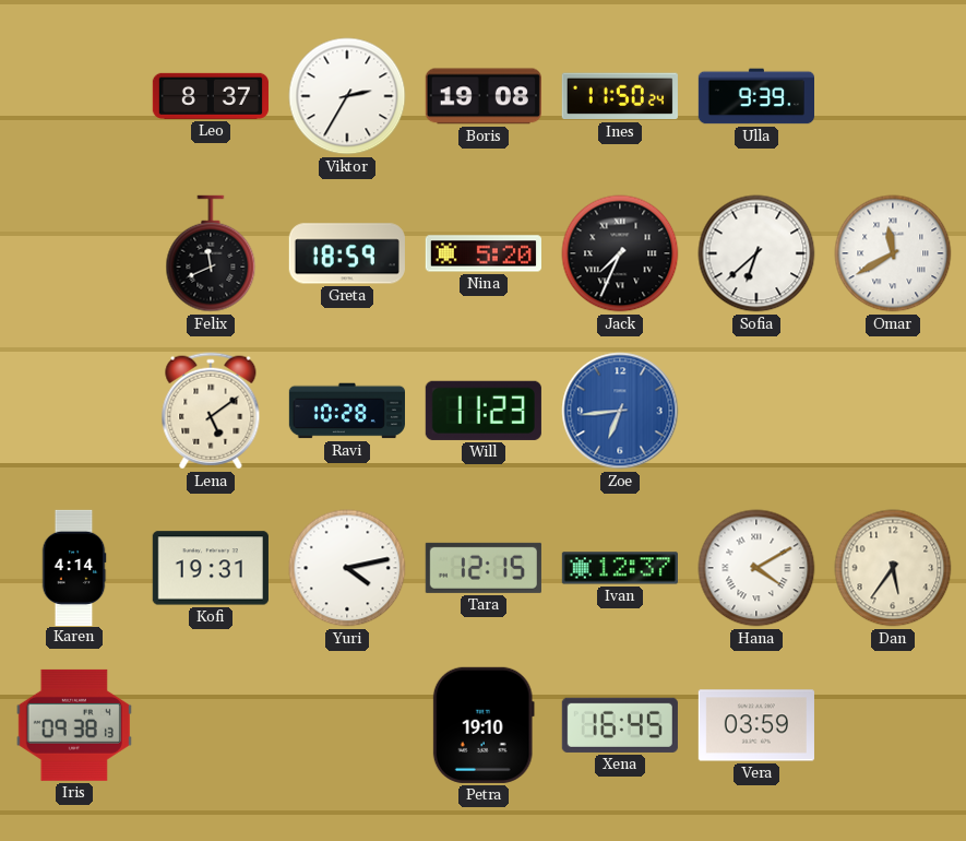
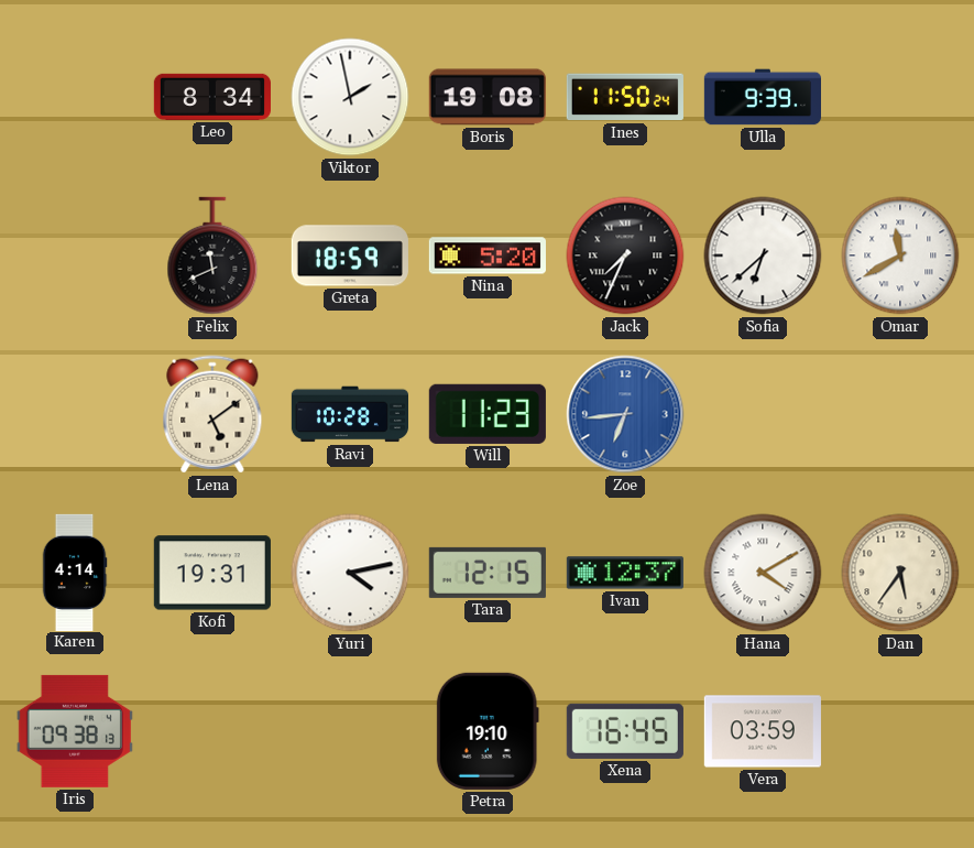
Leo: 8:37 -> 8:34 (212, 97)
Viktor: 2:35 -> 1:58 (350, 97)
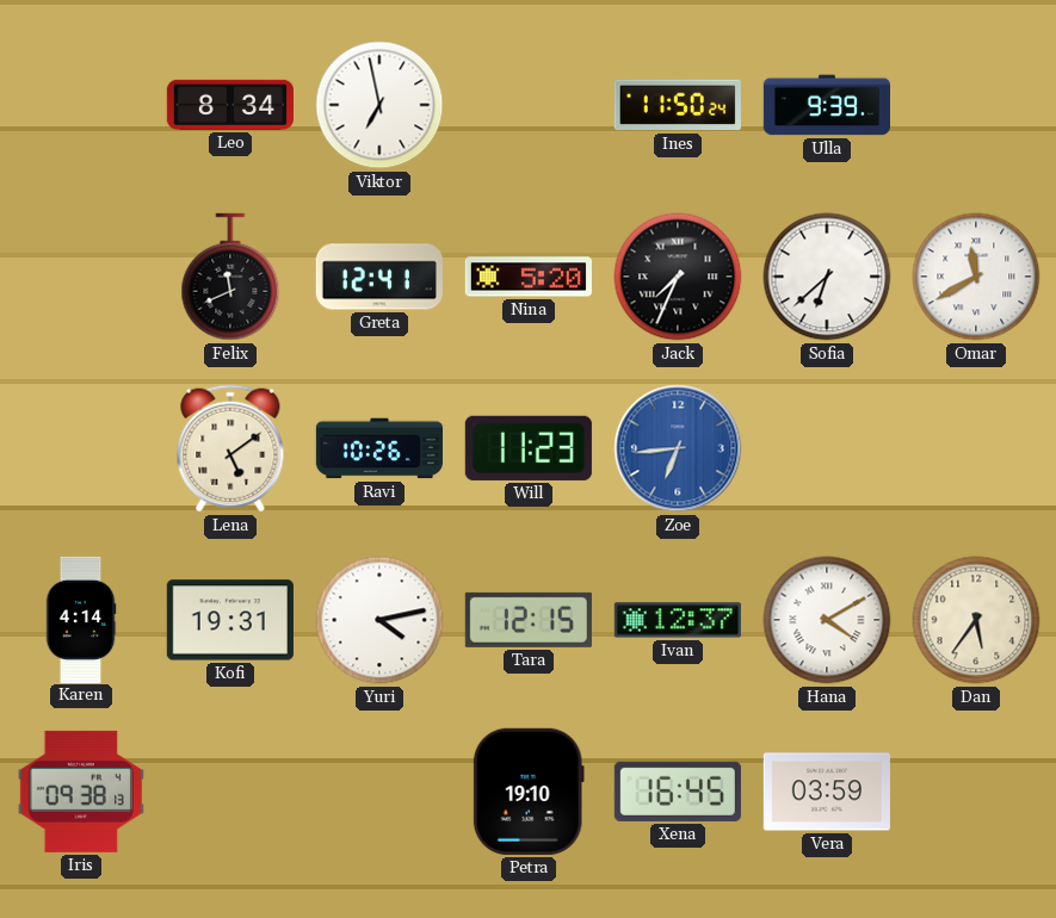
Viktor: 1:58 -> 6:58 (379, 105)
Boris: 19:08 -> none (488, 97)
Greta: 18:59 -> 12:41 (379, 277)
Ravi: 10:28 -> 10:26 (378, 448)
